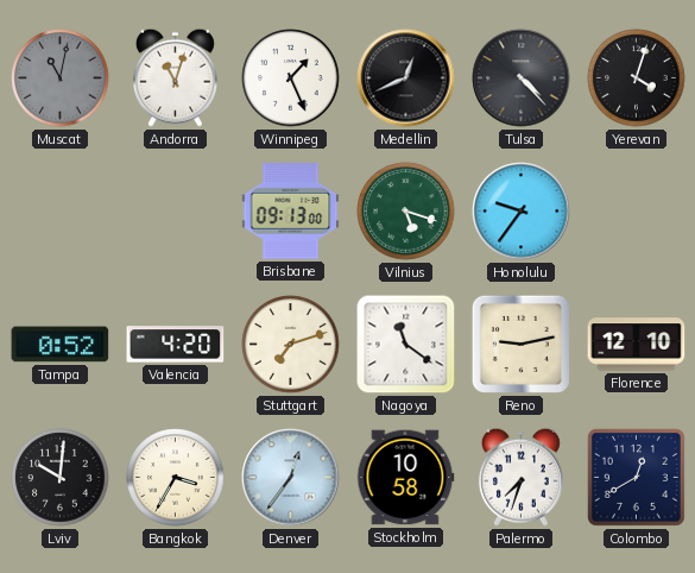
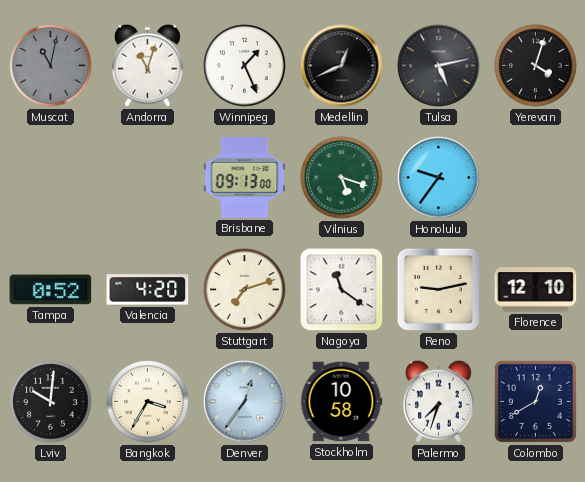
Tulsa: 4:23 -> 5:13 (439, 66)
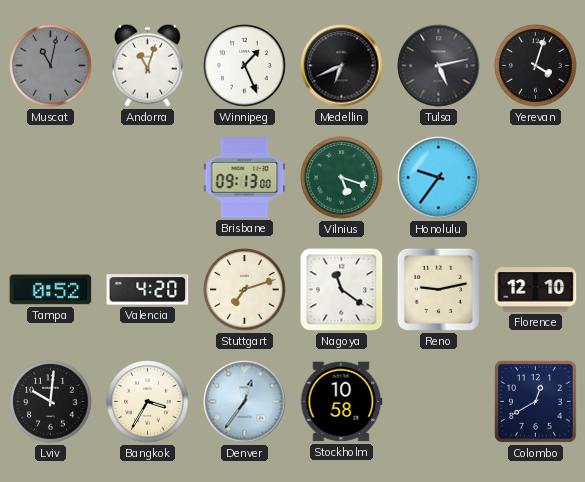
Medellin: 12:41 -> 6:41 (342, 66)
Palermo: 7:33 -> none (438, 401)
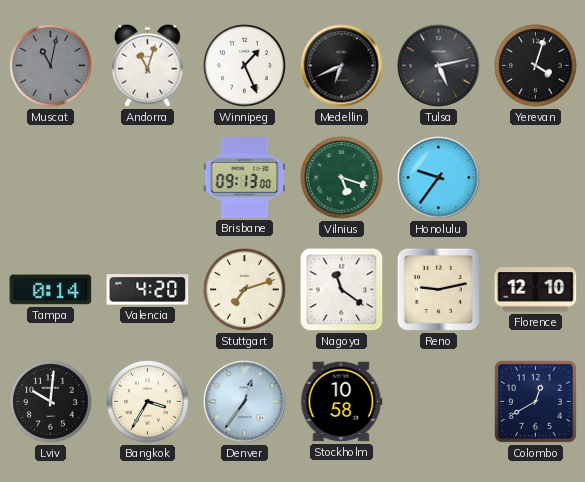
Tampa: 0:52 -> 0:14 (51, 290)
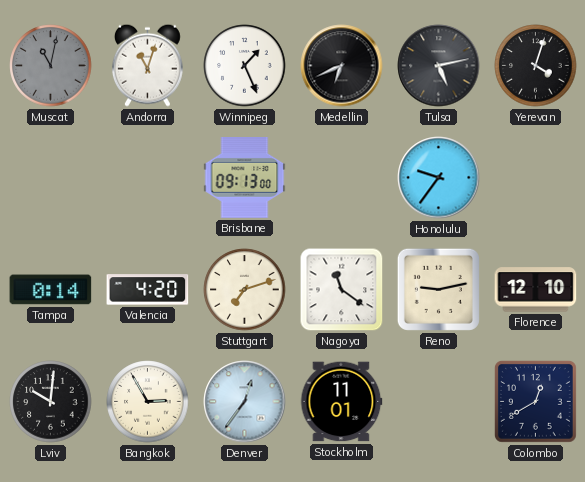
Vilnius: 5:18 -> none (342, 178)
Bangkok: 3:35 -> 2:55 (148, 402)
Stockholm: 10:58 -> 11:01 (341, 402)
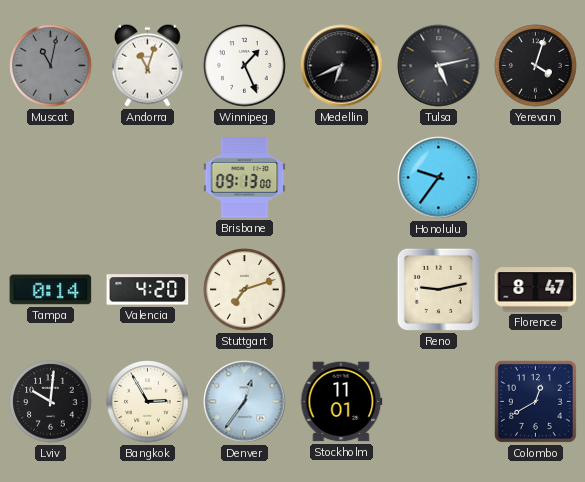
Nagoya: 11:21 -> none (342, 290)
Florence: 12:10 -> 8:47 (536, 290)
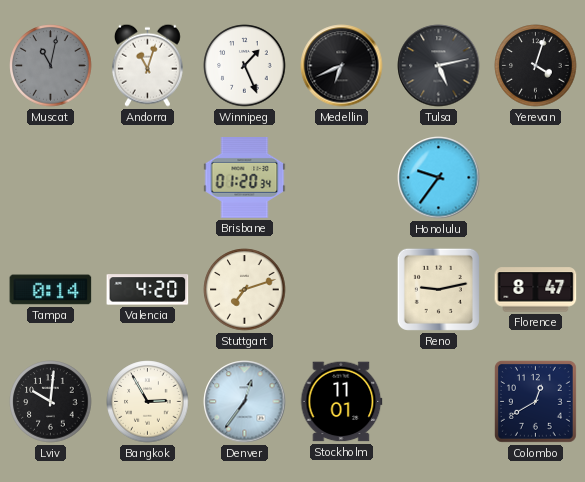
Brisbane: 09:13 -> 01:20 (245, 178)
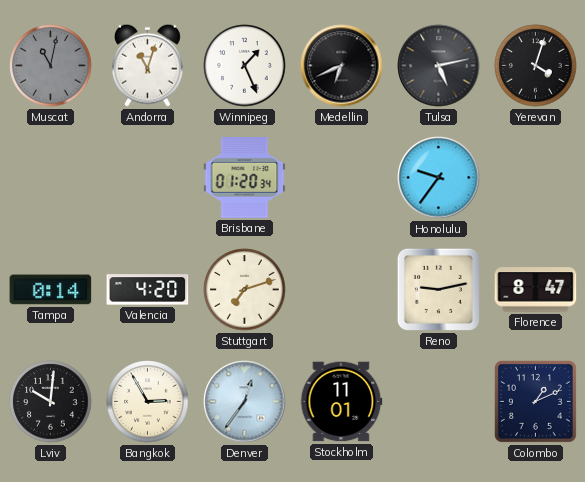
Colombo: 12:40 -> 1:11 (535, 401)
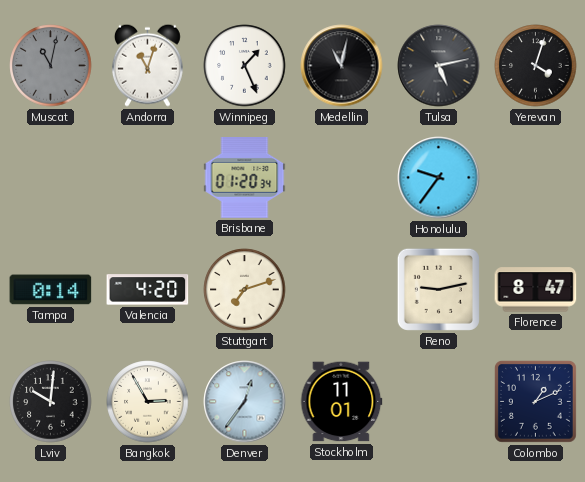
Medellin: 6:41 -> 11:02 (342, 66)
